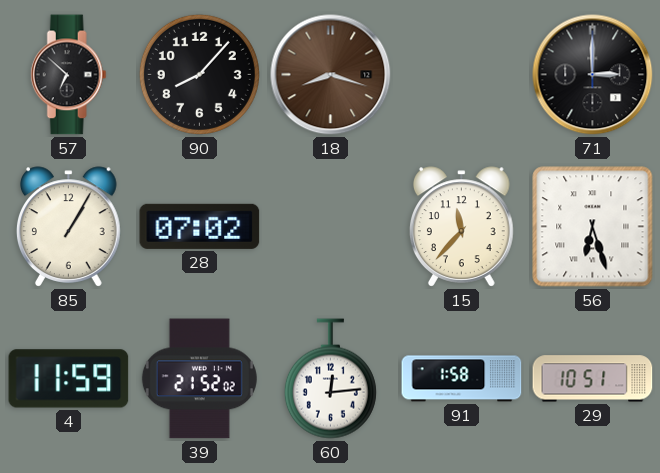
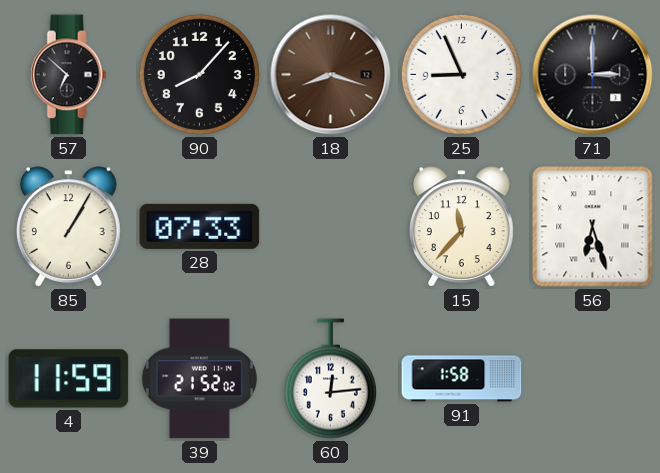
25: none -> 8:56 (461, 74)
28: 07:02 -> 07:33 (200, 226)
29: 10:51 -> none (593, 379)
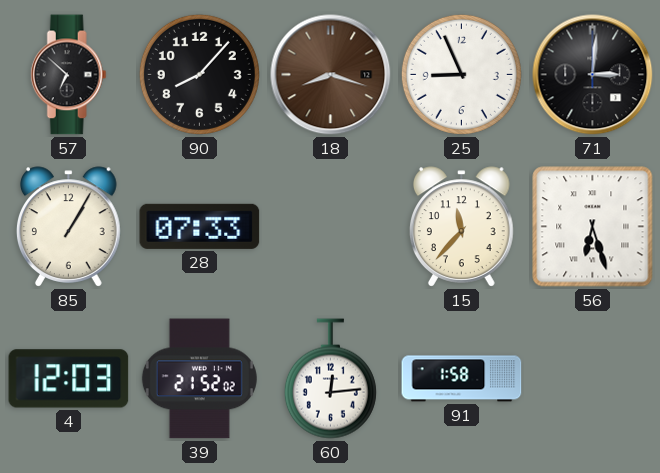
71: 3:00 -> 3:01 (593, 75)
4: 11:59 -> 12:03 (69, 379)
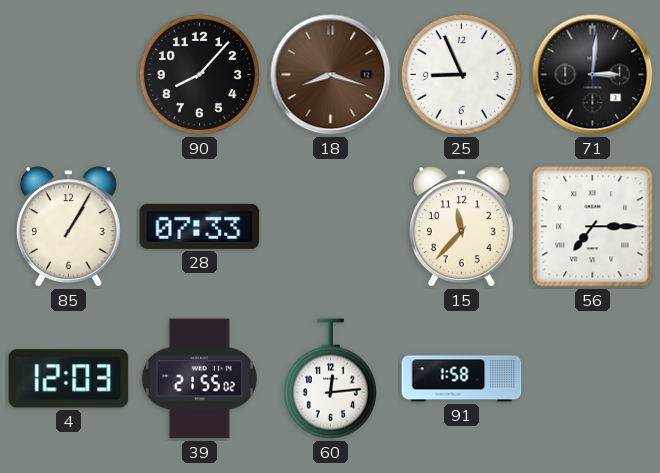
57: 6:52 -> none (68, 75)
56: 6:27 -> 7:15 (593, 227)
39: 21:52 -> 21:55 (199, 379)
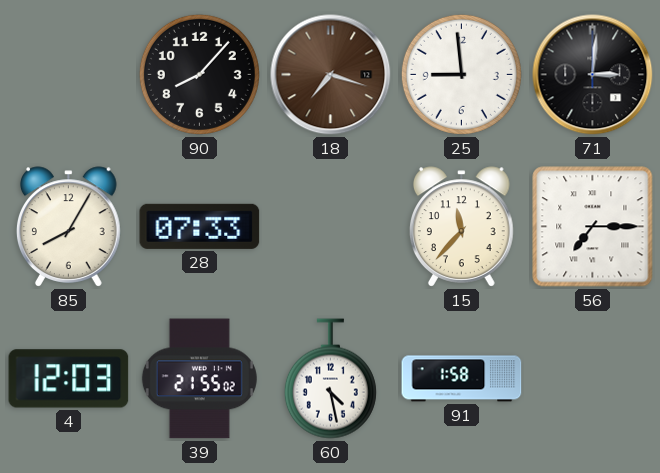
18: 8:18 -> 7:18 (331, 75)
25: 8:56 -> 8:59 (461, 74)
85: 1:05 -> 8:05 (68, 227)
60: 12:14 -> 4:28 (330, 379)
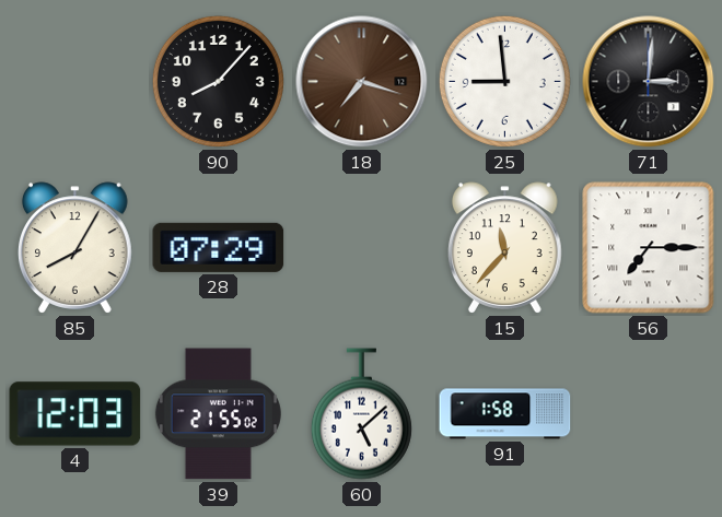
28: 07:33 -> 07:29 (219, 247)
60: 4:28 -> 5:08 (361, 414)
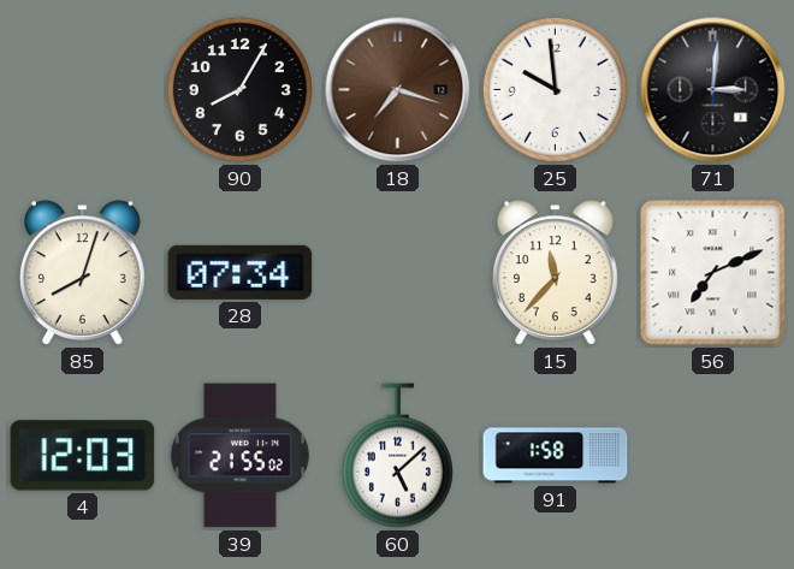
90: 8:07 -> 8:05 (239, 89)
25: 8:59 -> 9:59 (555, 89)
85: 8:05 -> 8:03 (82, 273)
28: 07:29 -> 07:34 (241, 272)
56: 7:15 -> 7:11 (713, 273)
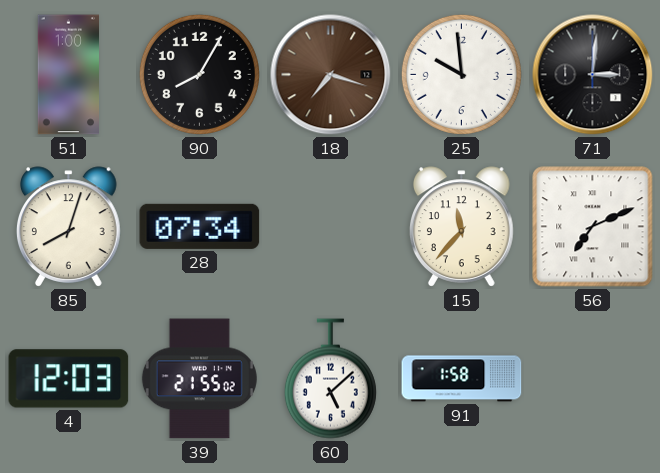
51: none -> 1:00 (68, 75)
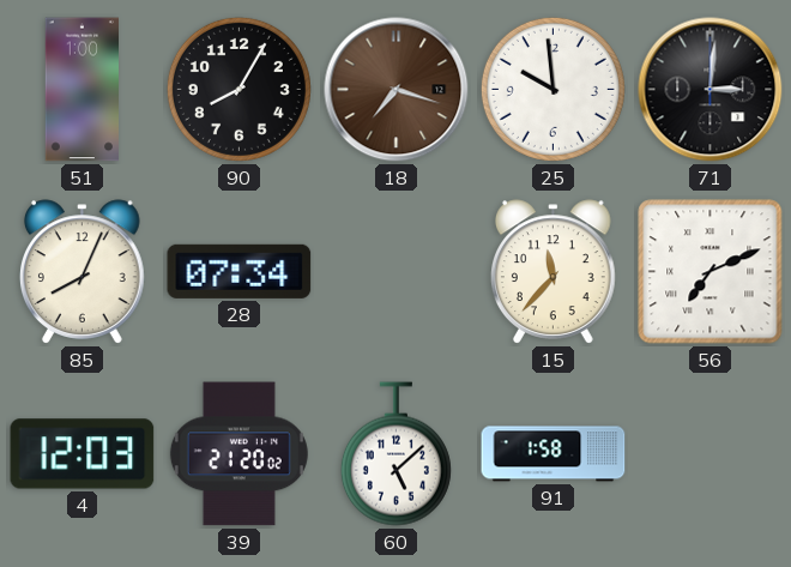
85: 8:03 -> 8:04 (81, 272)
39: 21:55 -> 21:20 (238, 454)
